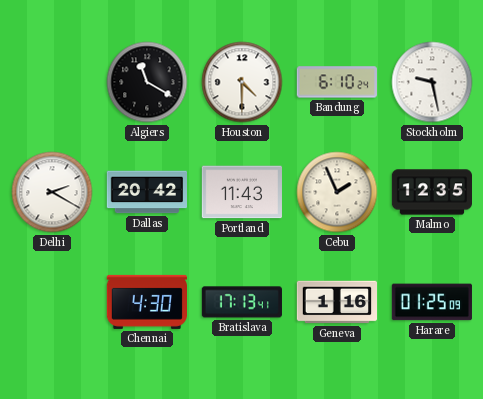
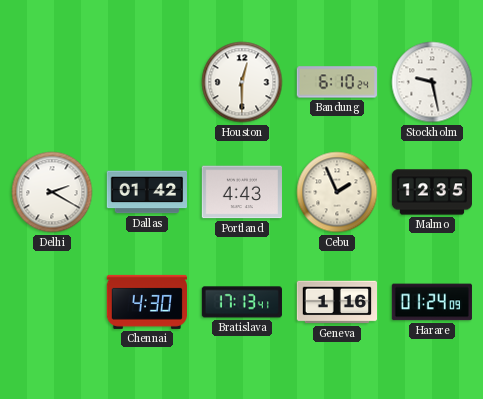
Algiers: 11:20 -> none (147, 82)
Houston: 4:30 -> 12:30 (242, 82)
Dallas: 20:42 -> 01:42 (146, 192)
Portland: 11:43 -> 4:43 (241, 192)
Harare: 01:25 -> 01:24 (432, 302)
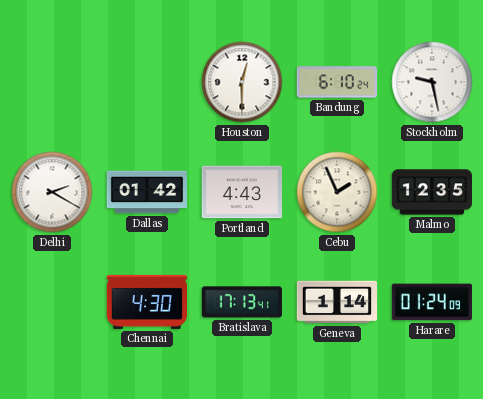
Geneva: 1:16 -> 1:14 (336, 302)
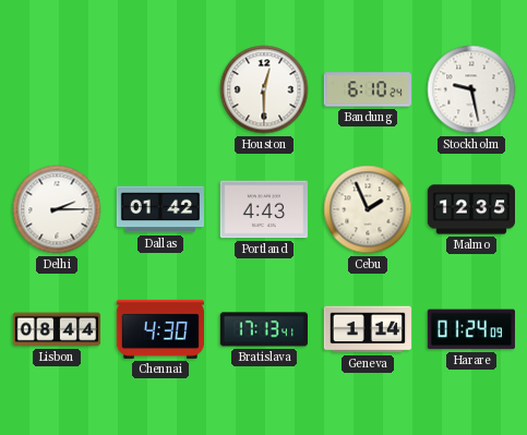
Delhi: 2:20 -> 2:15 (57, 209)
Lisbon: none -> 08:44 (57, 329)
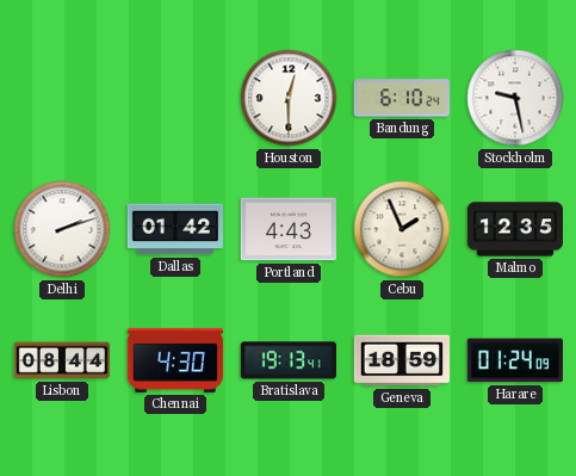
Delhi: 2:15 -> 2:12 (62, 229)
Bratislava: 17:13 -> 19:13 (289, 360)
Geneva: 1:14 -> 18:59 (401, 360)
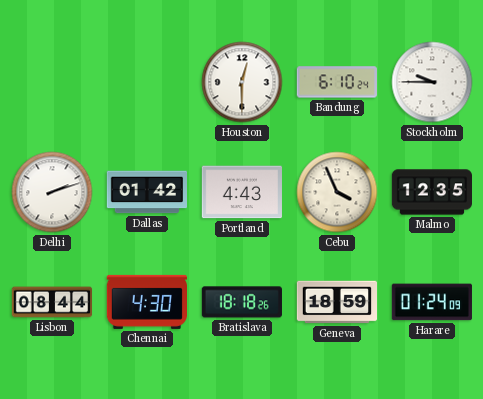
Stockholm: 9:28 -> 9:45 (432, 82)
Cebu: 1:56 -> 3:56 (337, 192)
Bratislava: 19:13 -> 18:18 (242, 302)
